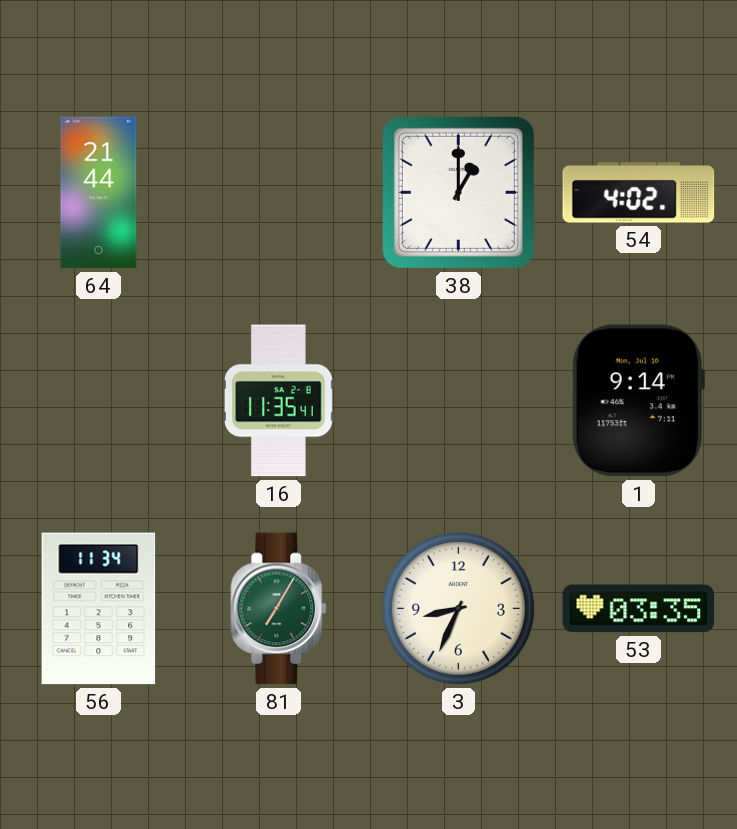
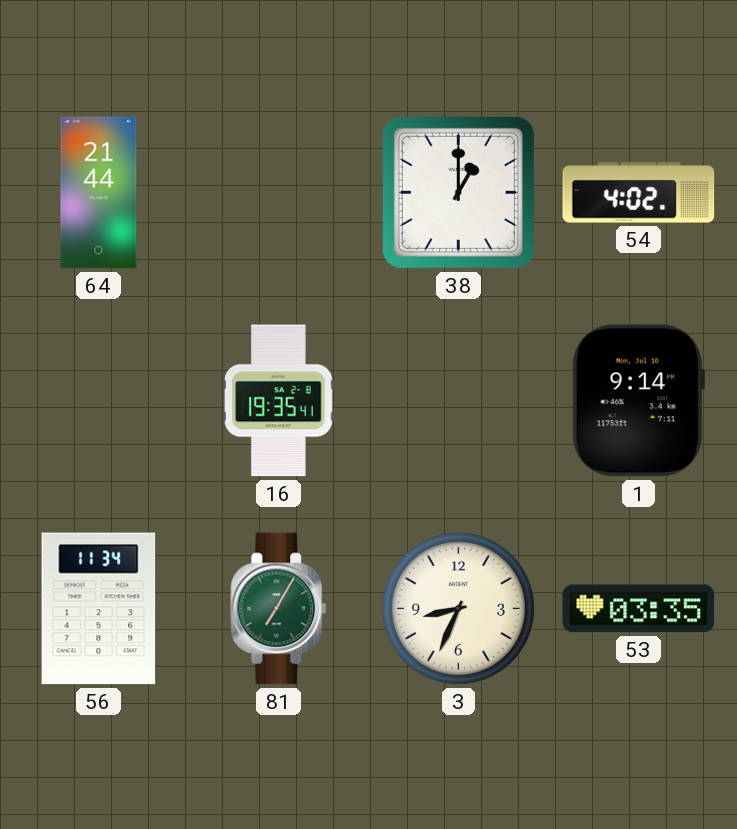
16: 11:35 -> 19:35 (279, 401)
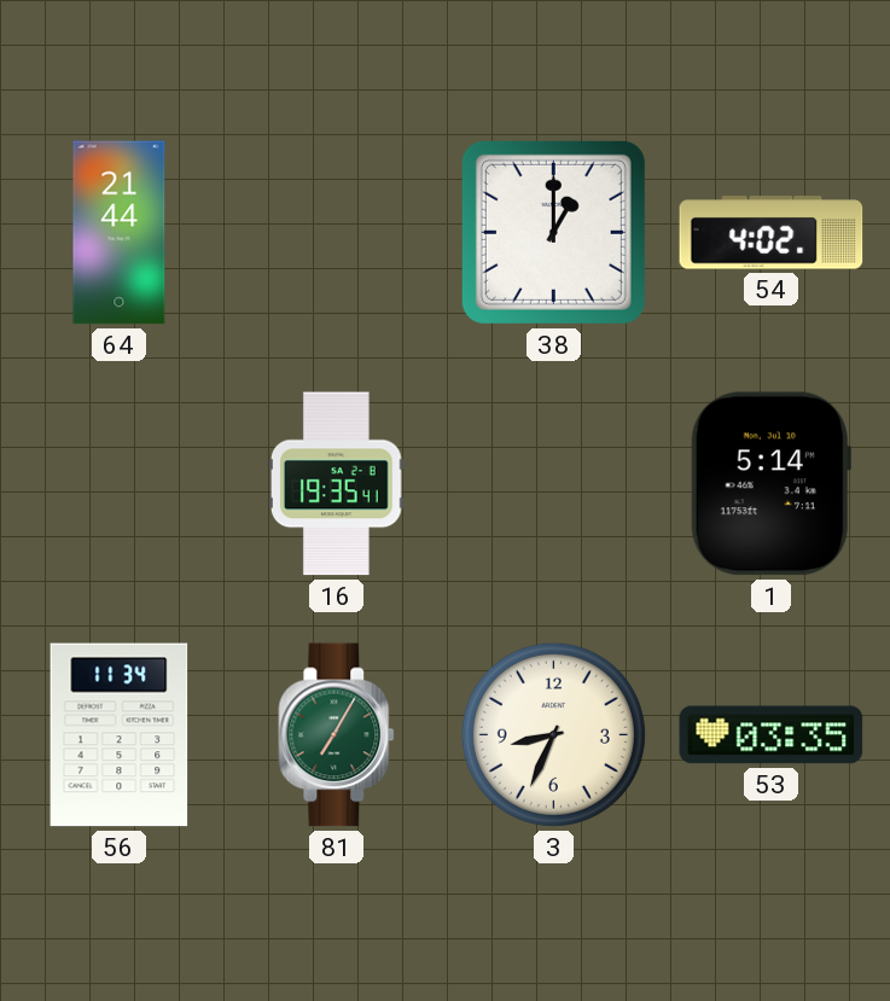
1: 9:14 -> 5:14 (770, 484)
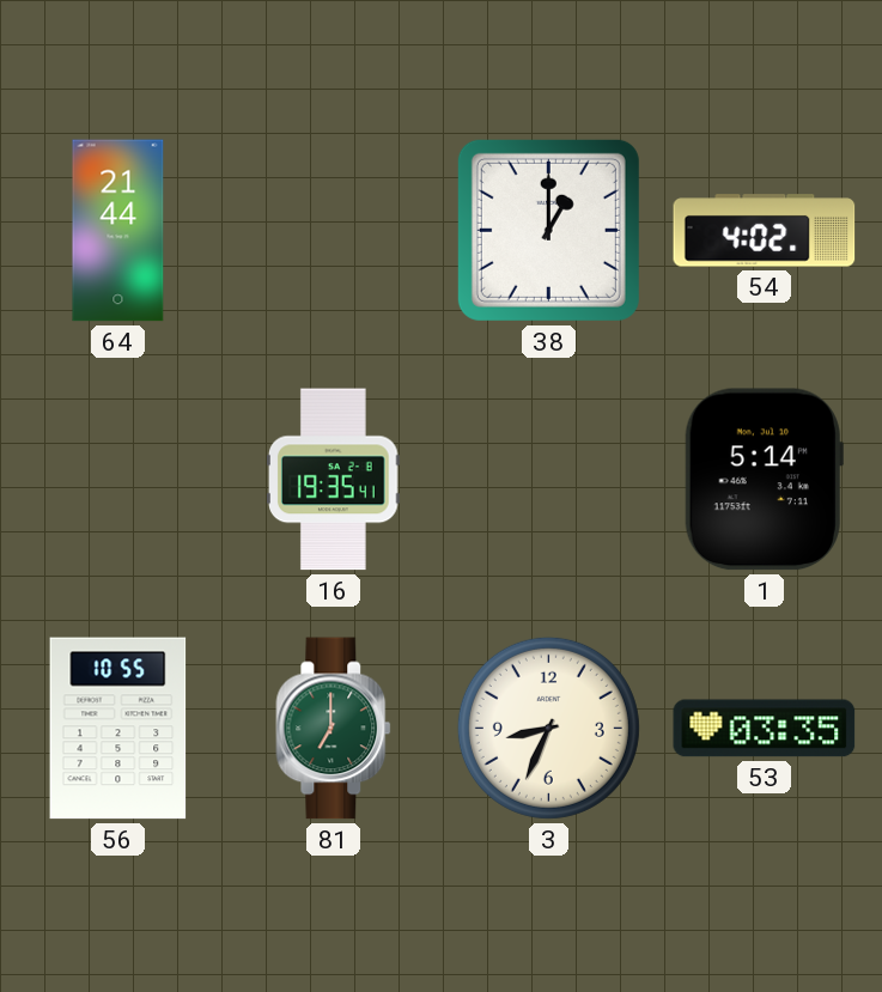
56: 11:34 -> 10:55 (118, 729)
81: 7:05 -> 7:00 (334, 729)
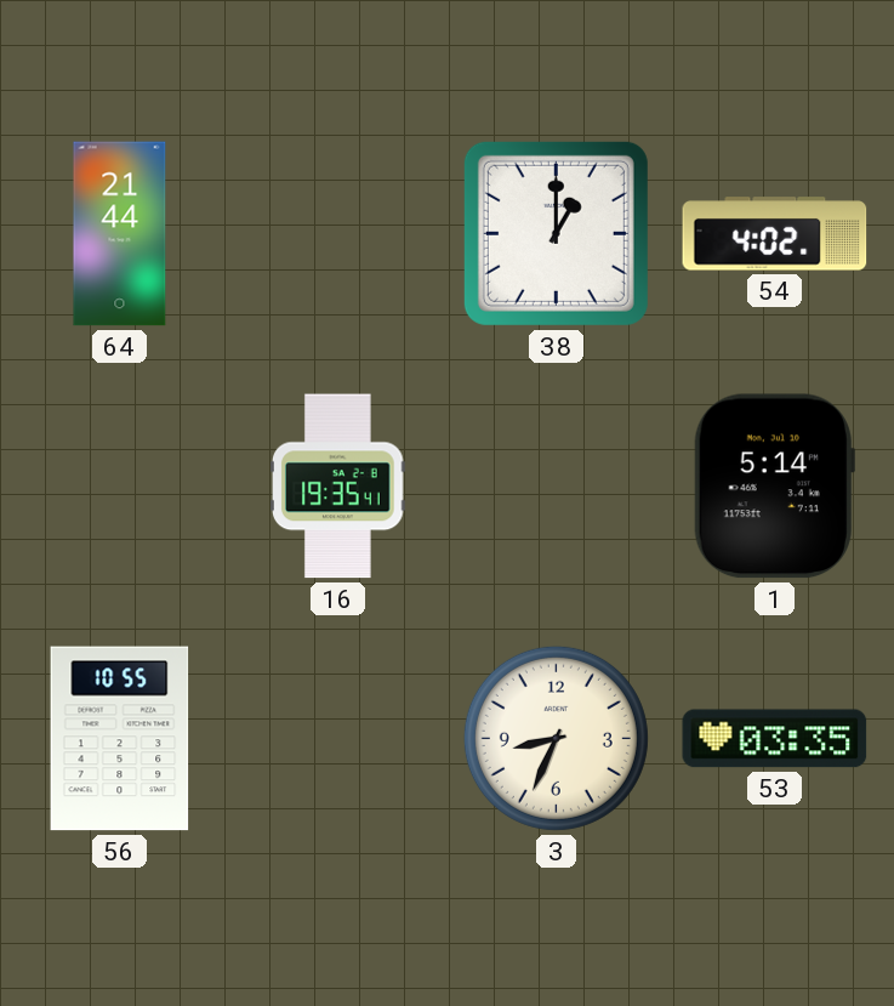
81: 7:00 -> none (334, 729)
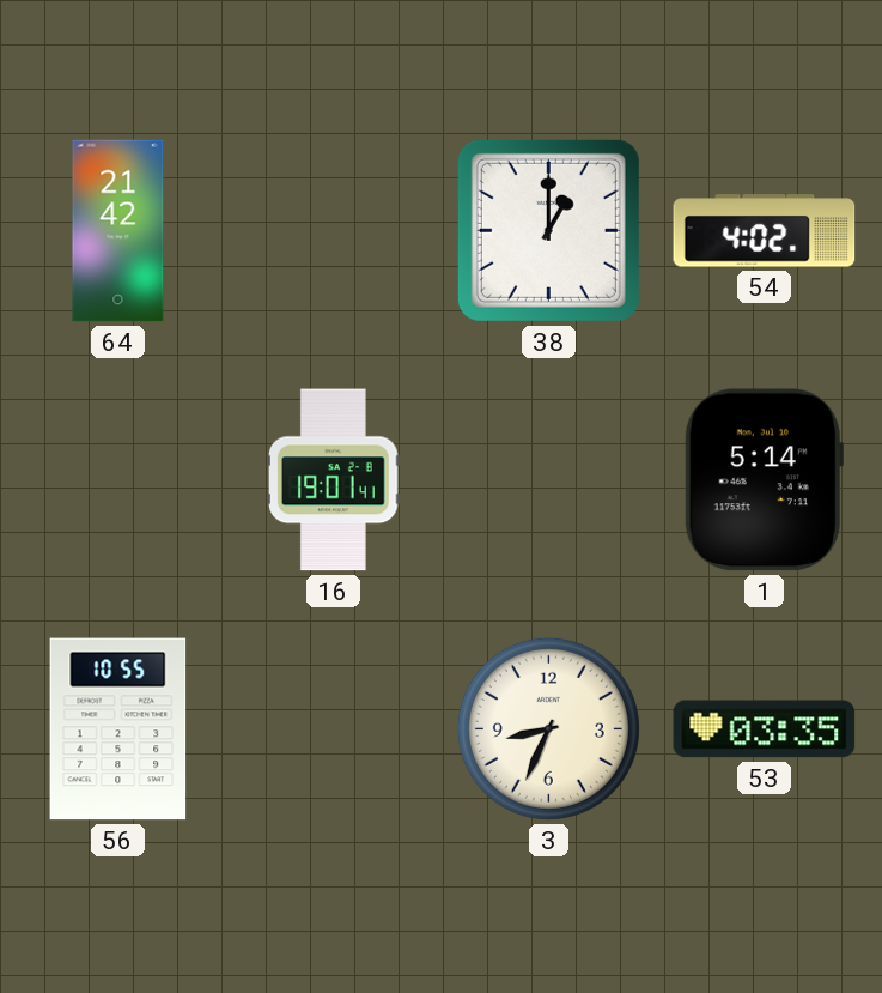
64: 21:44 -> 21:42 (118, 231)
16: 19:35 -> 19:01 (334, 480)
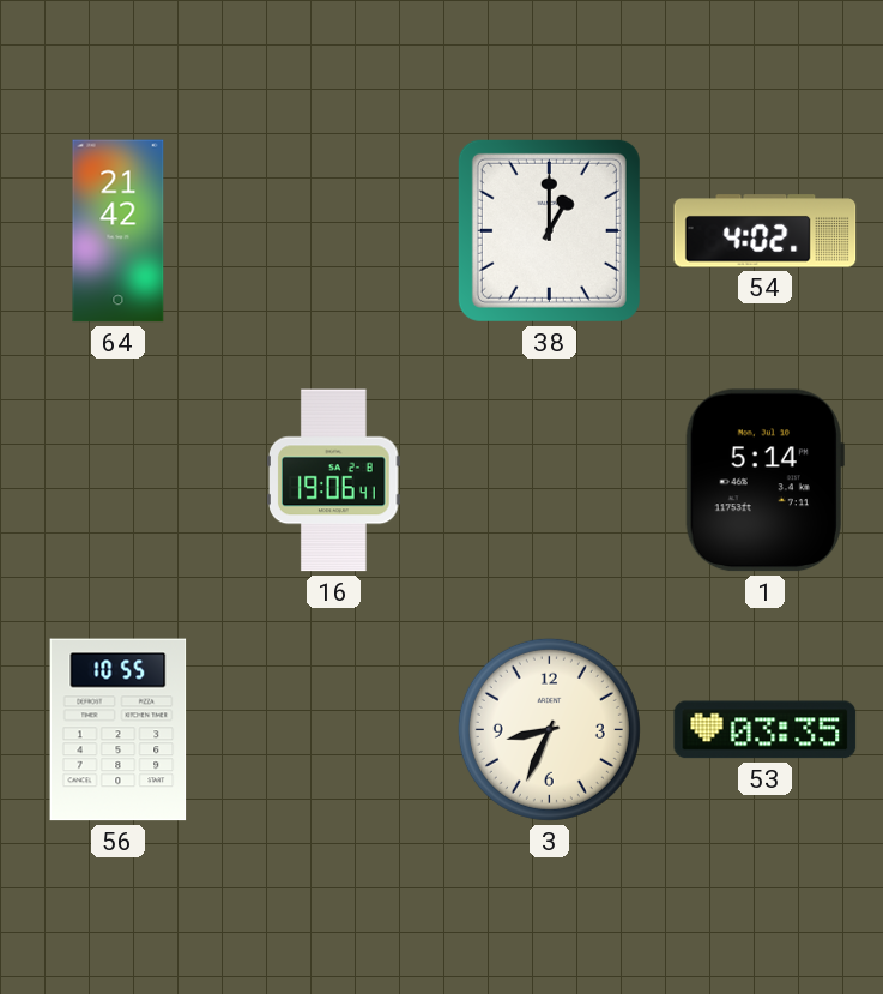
16: 19:01 -> 19:06 (334, 481)
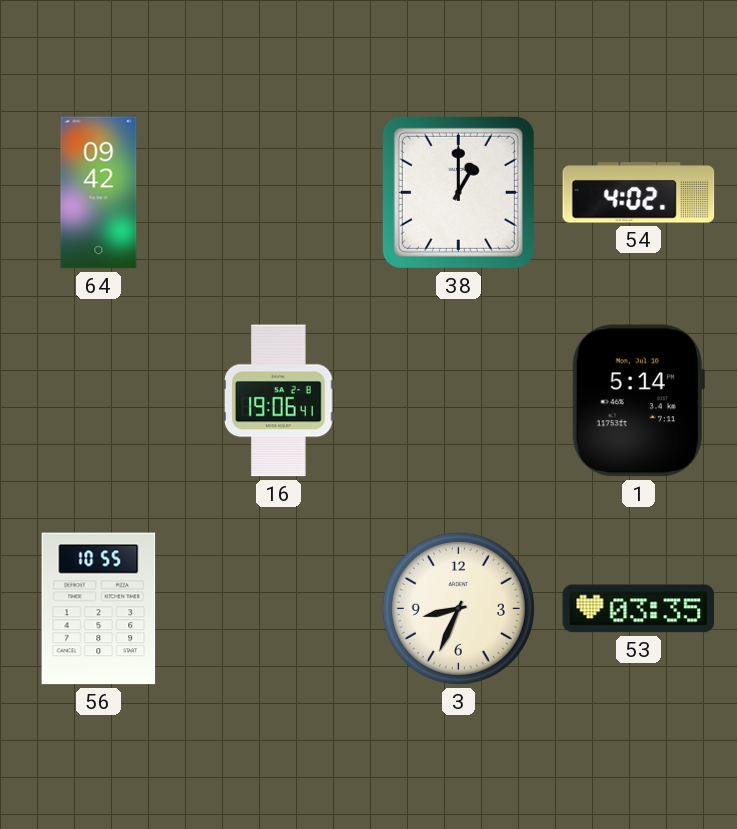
64: 21:42 -> 09:42 (99, 193)
